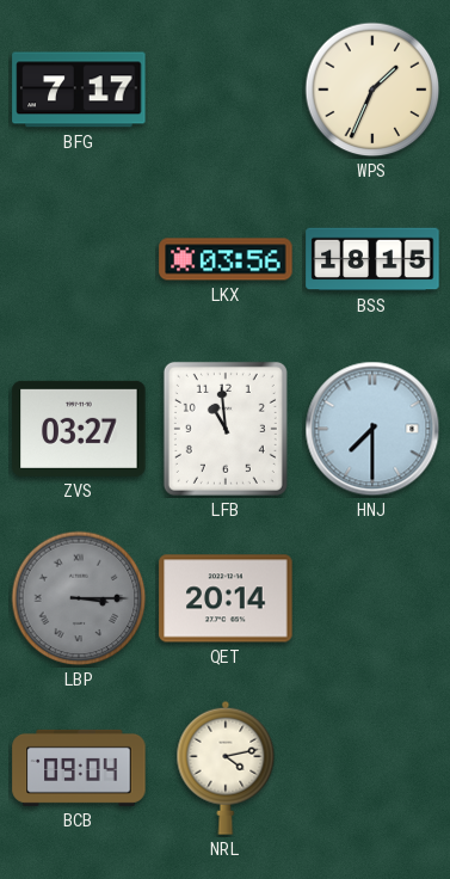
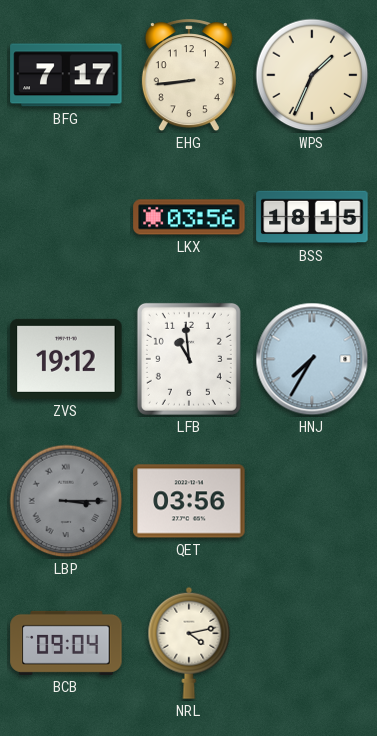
EHG: none -> 8:44 (189, 76)
ZVS: 03:27 -> 19:12 (66, 359)
HNJ: 7:30 -> 7:35 (312, 359)
QET: 20:14 -> 03:56 (189, 501)
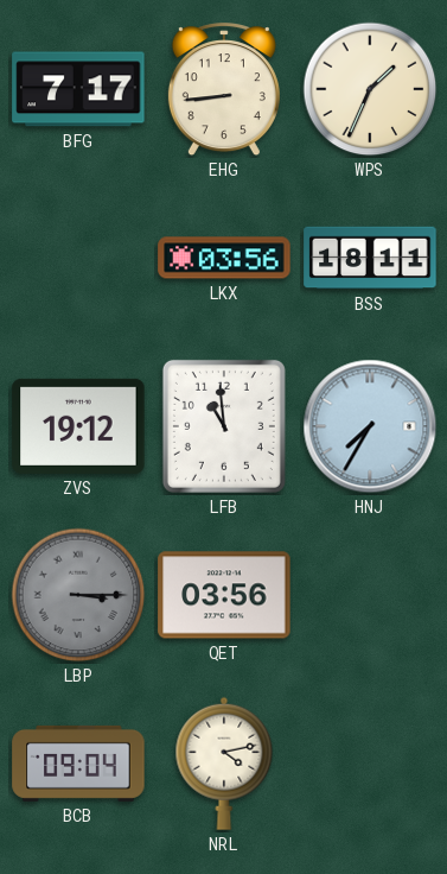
BSS: 18:15 -> 18:11 (370, 258)
